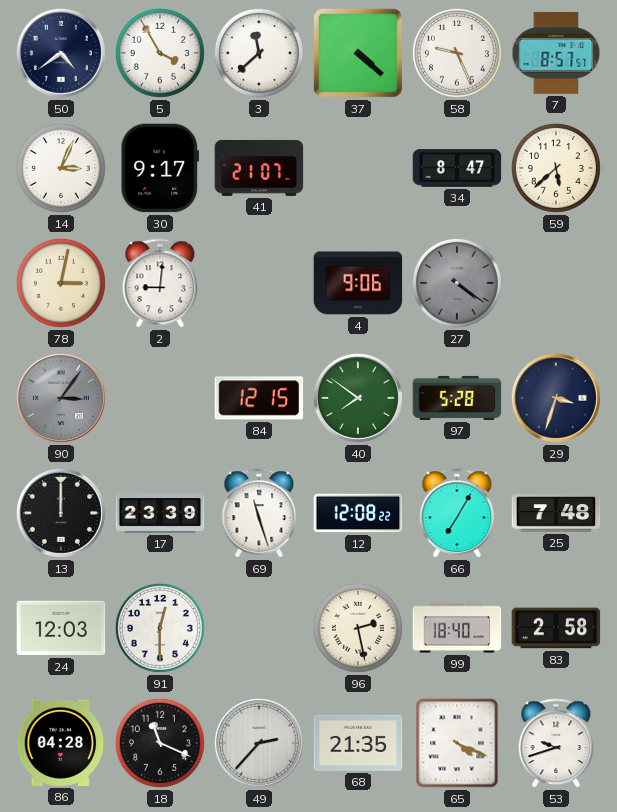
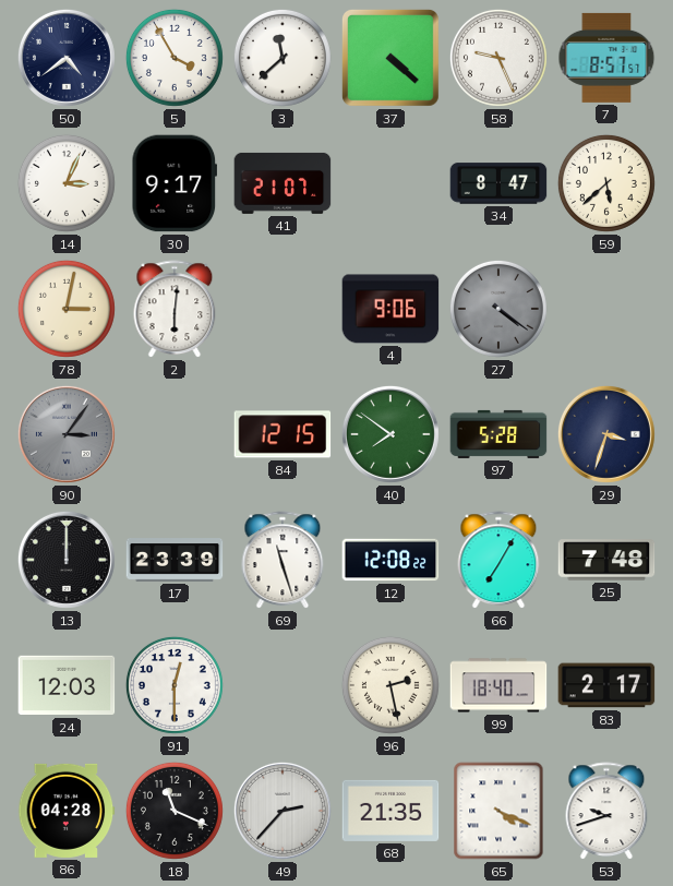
2: 9:01 -> 6:01 (175, 310)
83: 2:58 -> 2:17 (606, 685)
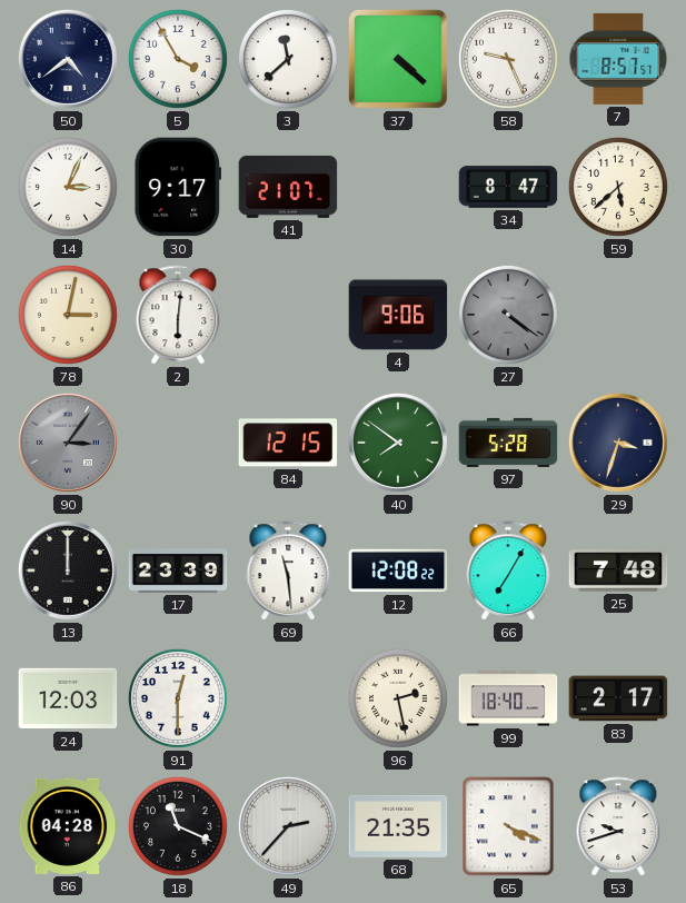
69: 11:27 -> 11:29 (288, 572)
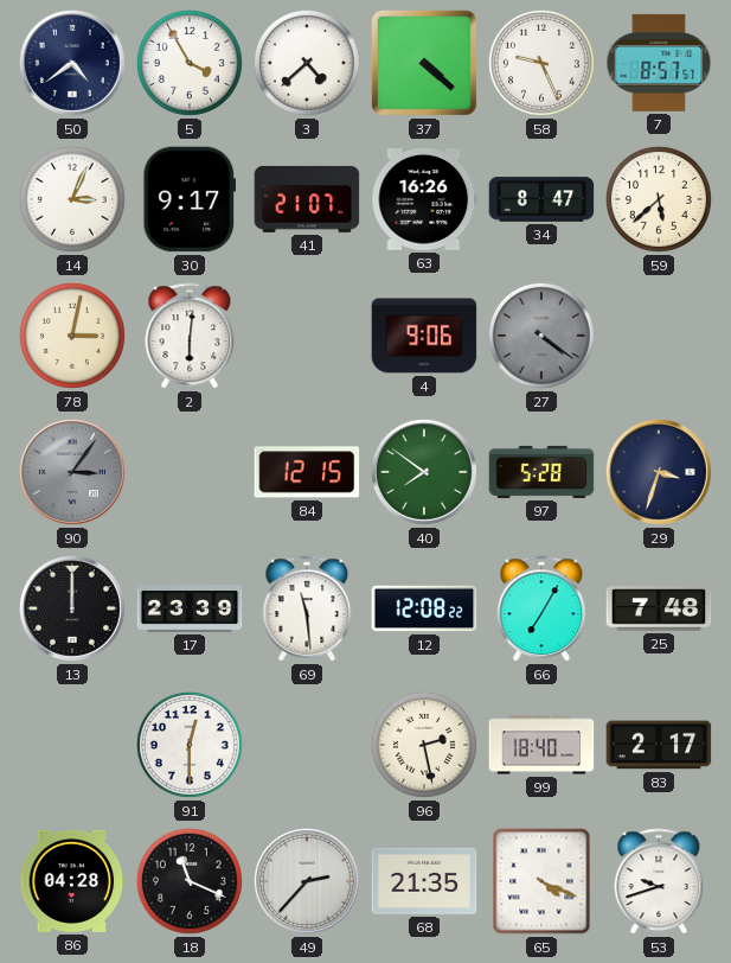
3: 11:38 -> 4:38 (307, 63)
63: none -> 16:26 (424, 199)
24: 12:03 -> none (68, 698)
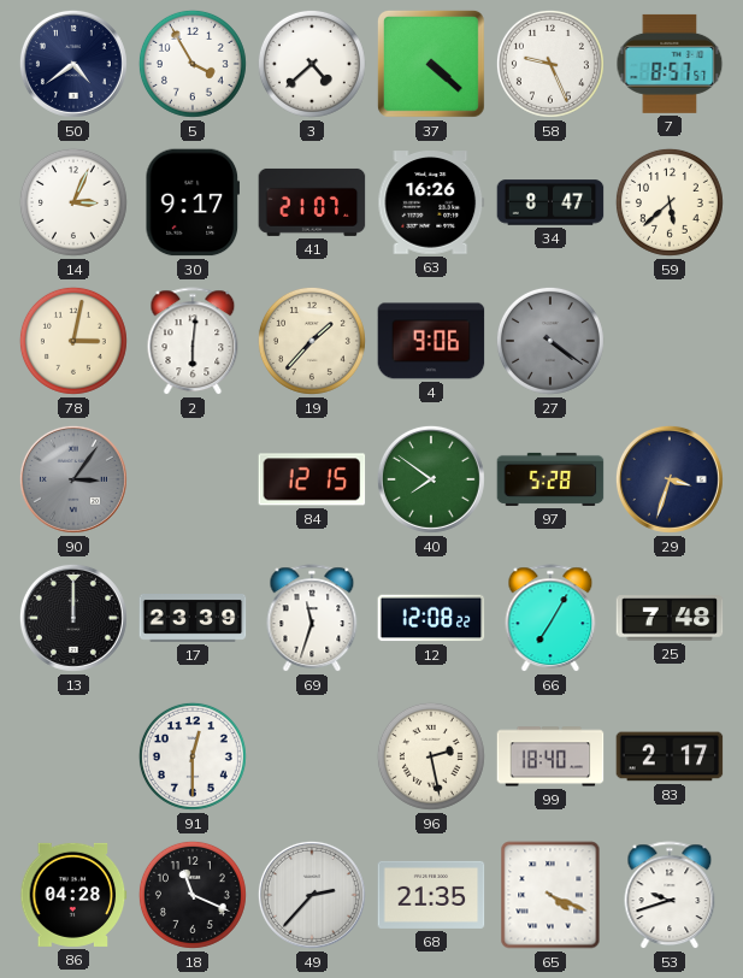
19: none -> 1:37 (312, 341)
69: 11:29 -> 11:33 (312, 619)
